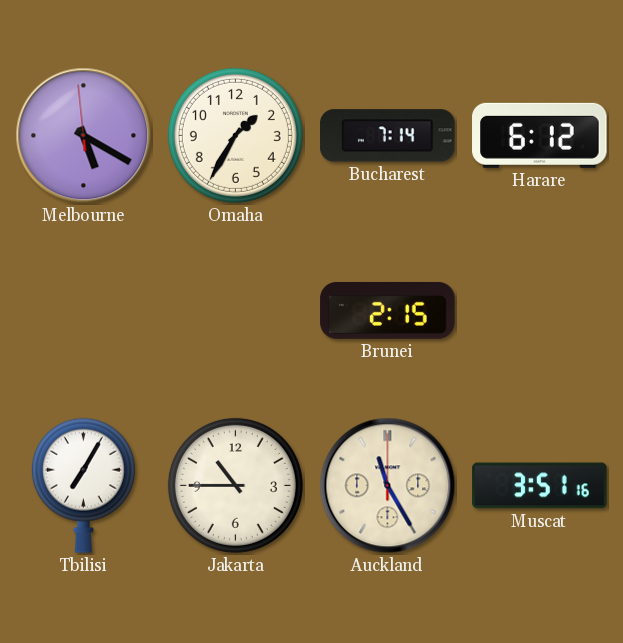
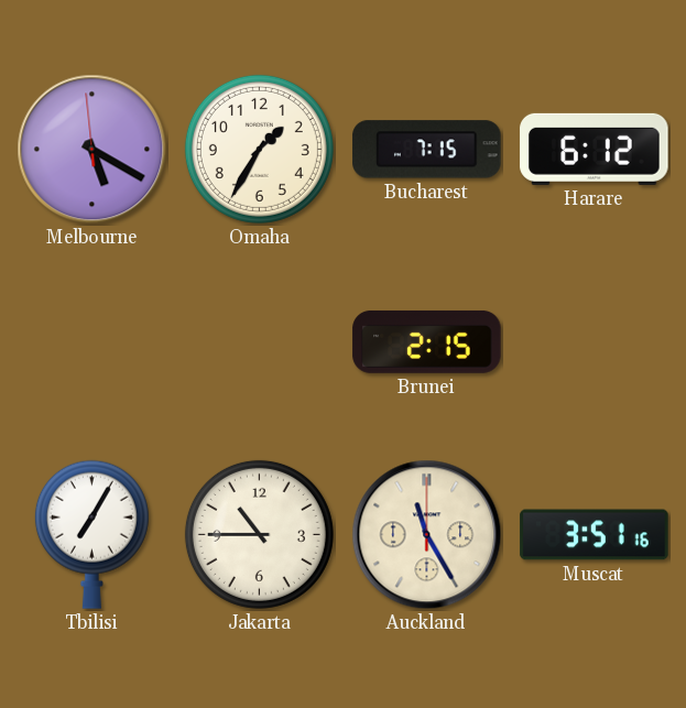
Bucharest: 7:14 -> 7:15 (427, 150)
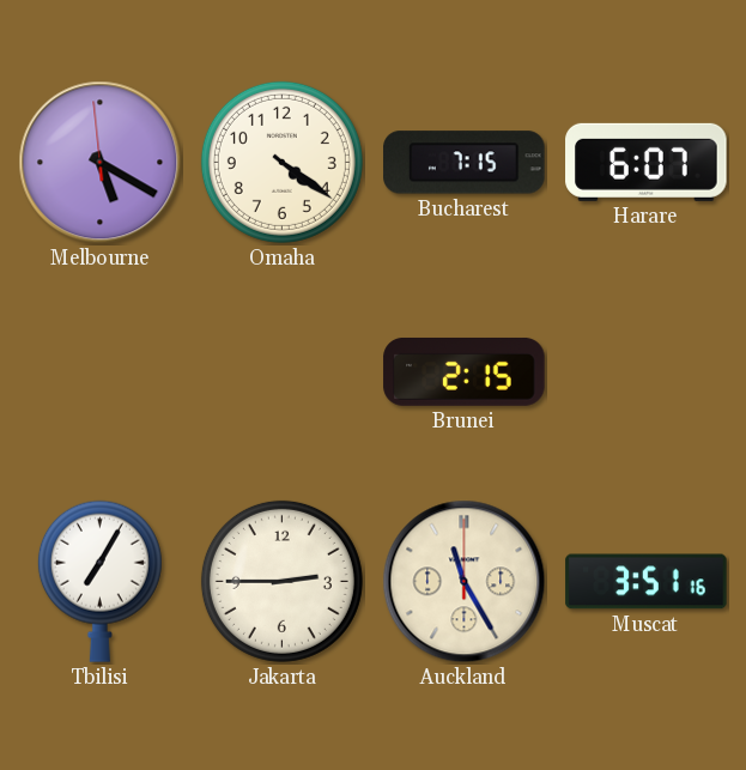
Omaha: 1:35 -> 4:21 (281, 162)
Harare: 6:12 -> 6:07 (647, 162)
Jakarta: 10:45 -> 2:45 (281, 581)
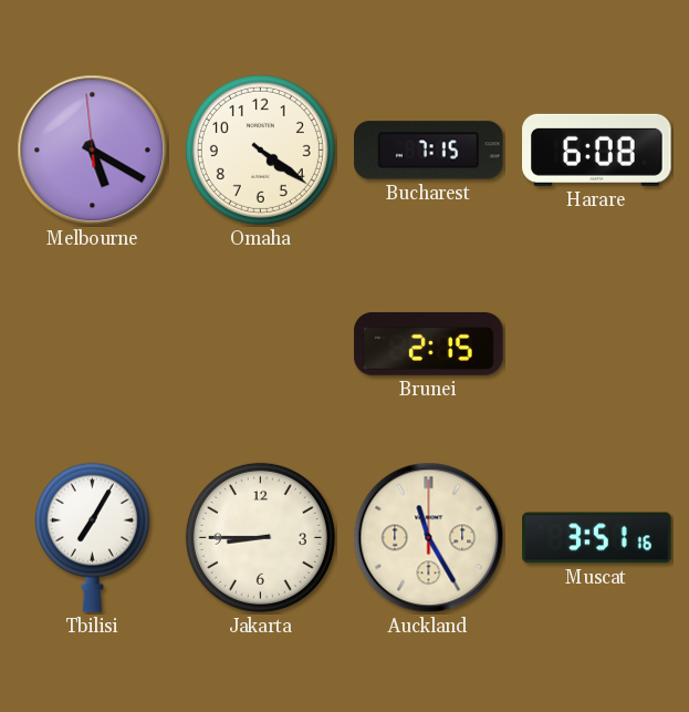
Harare: 6:07 -> 6:08 (597, 149)
Jakarta: 2:45 -> 8:45 (260, 537)
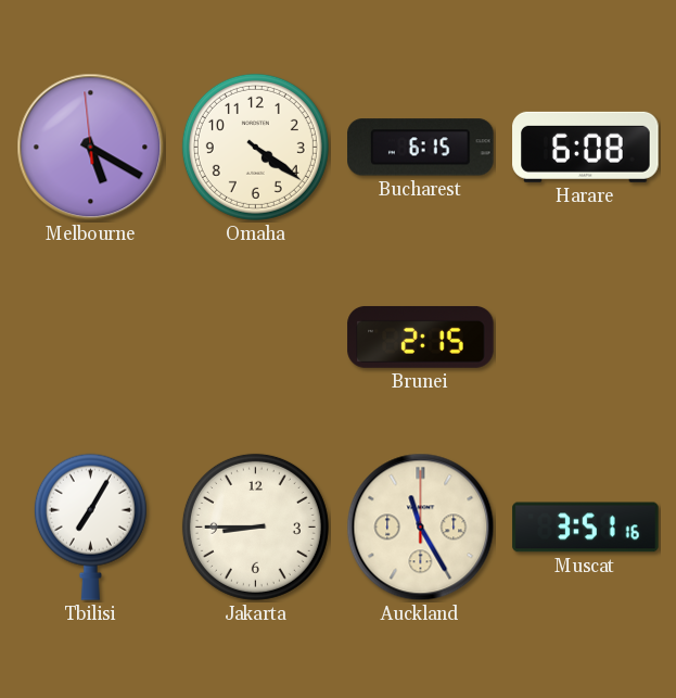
Bucharest: 7:15 -> 6:15 (421, 148)
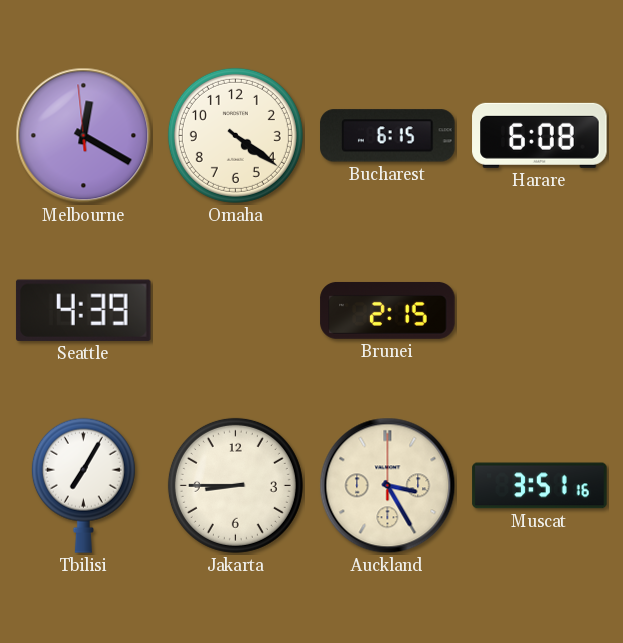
Melbourne: 5:19 -> 12:19 (84, 136)
Seattle: none -> 4:39 (83, 310)
Auckland: 11:25 -> 3:25 (388, 486)
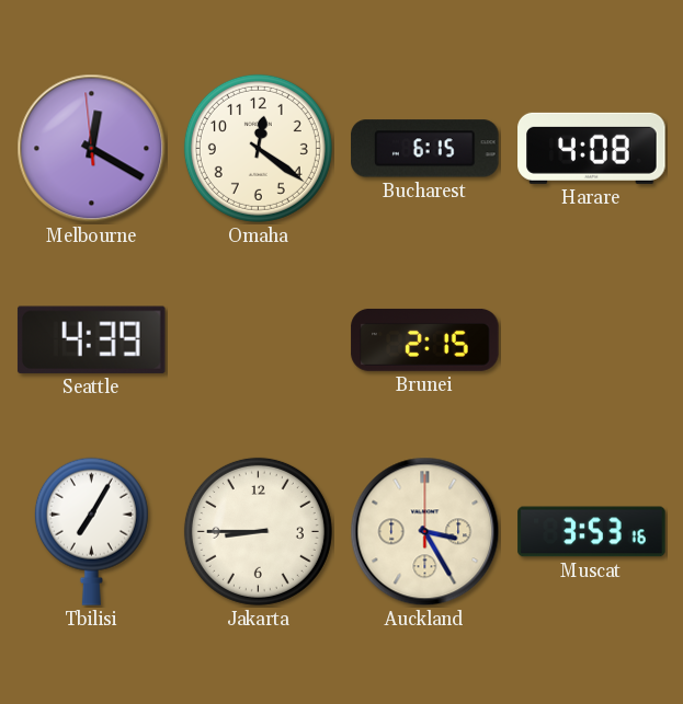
Omaha: 4:21 -> 12:21 (258, 148)
Harare: 6:08 -> 4:08 (592, 148)
Muscat: 3:51 -> 3:53 (592, 532)
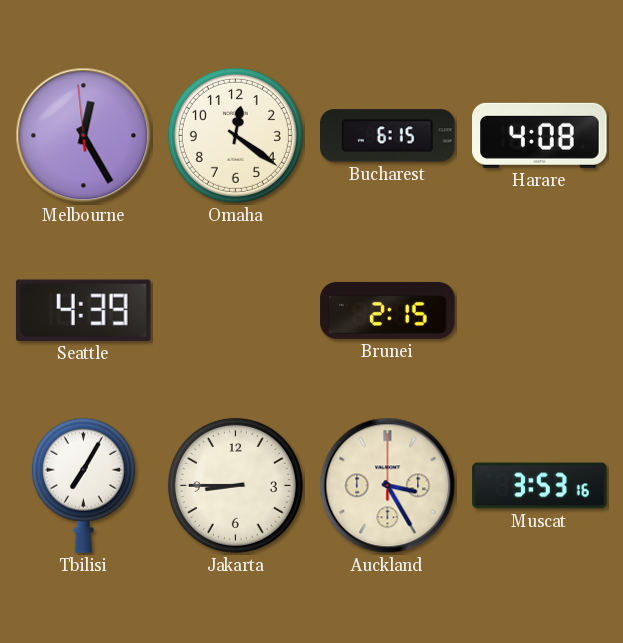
Melbourne: 12:19 -> 12:24 (84, 136)
